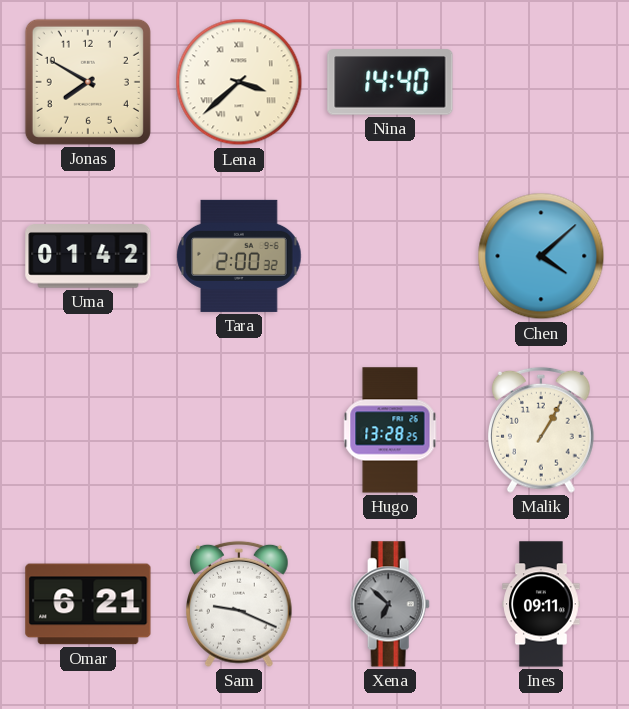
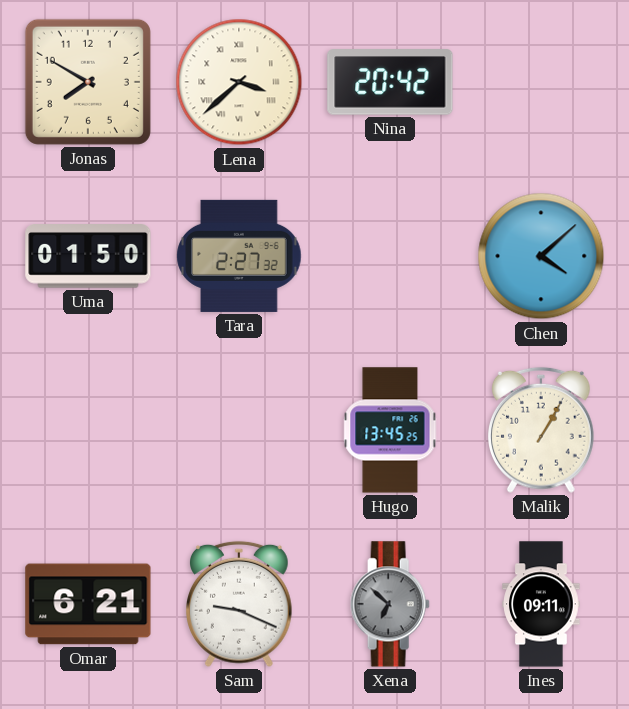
Nina: 14:40 -> 20:42 (390, 82)
Uma: 01:42 -> 01:50 (88, 256)
Tara: 2:00 -> 2:27 (239, 256)
Hugo: 13:28 -> 13:45 (390, 430)
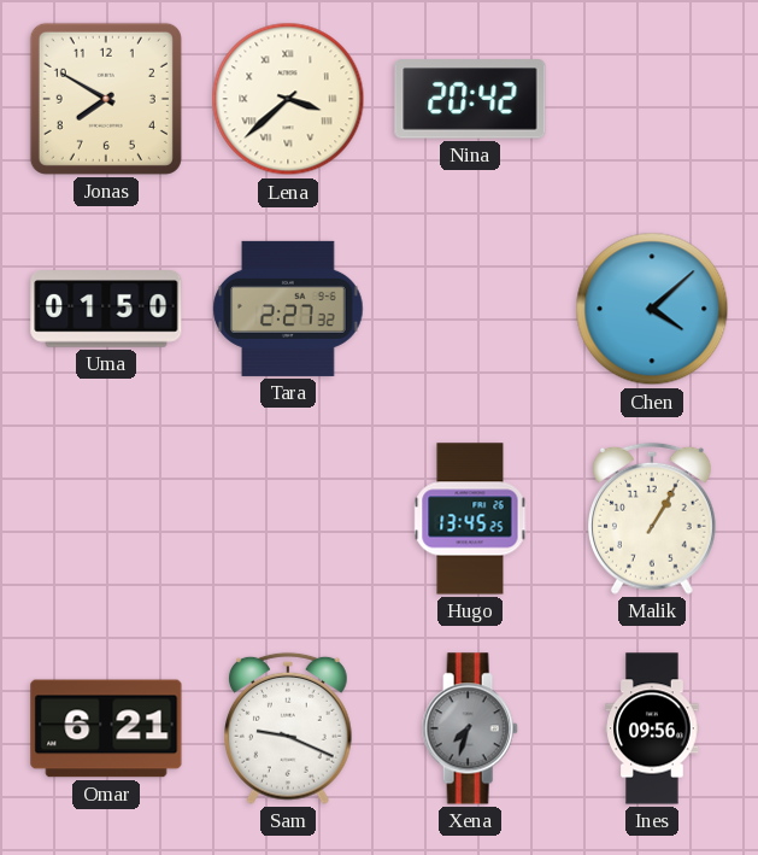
Xena: 6:52 -> 7:33 (470, 728)
Ines: 09:11 -> 09:56 (652, 728)
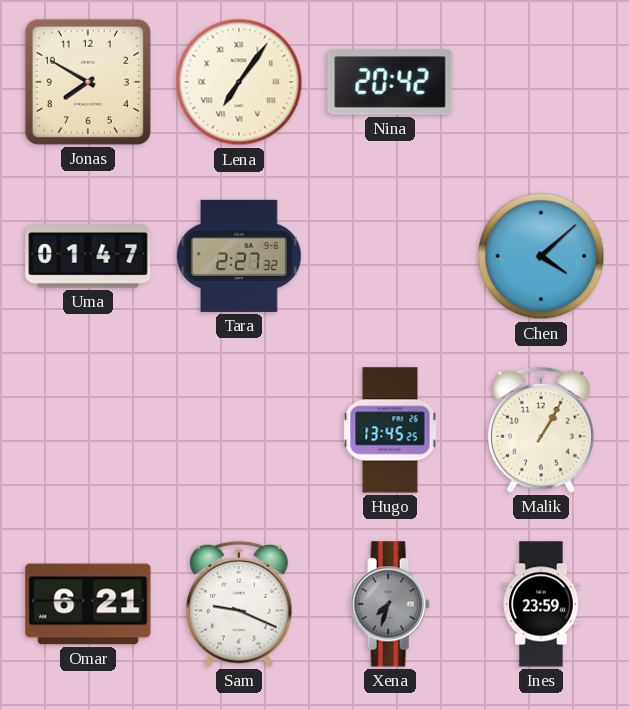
Lena: 3:38 -> 7:06 (239, 82)
Uma: 01:50 -> 01:47 (88, 256)
Ines: 09:56 -> 23:59 (541, 604)
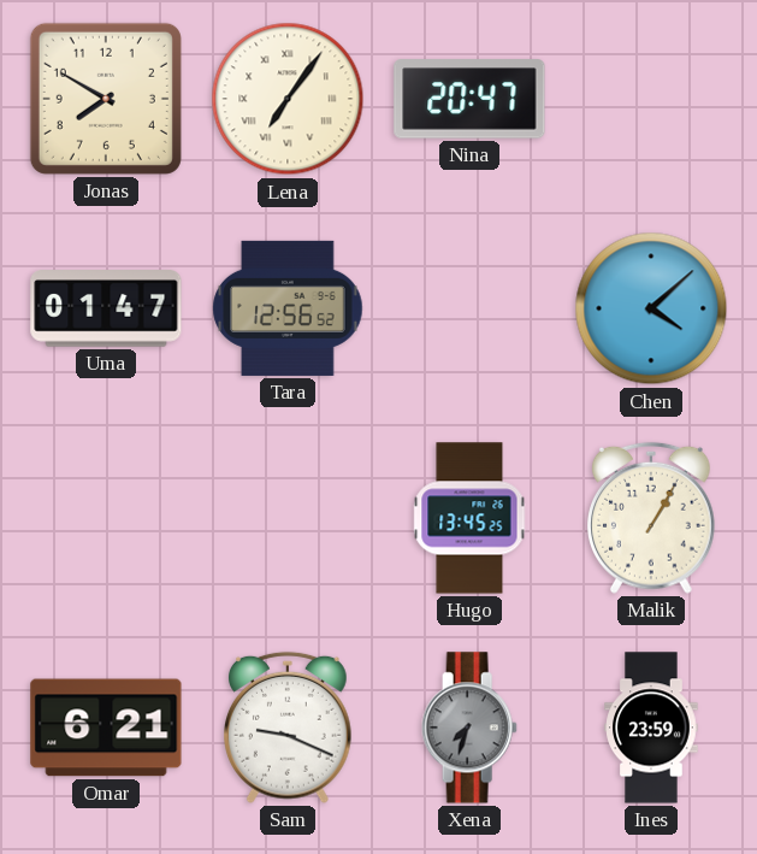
Nina: 20:42 -> 20:47 (469, 99)
Tara: 2:27 -> 12:56 (288, 308)
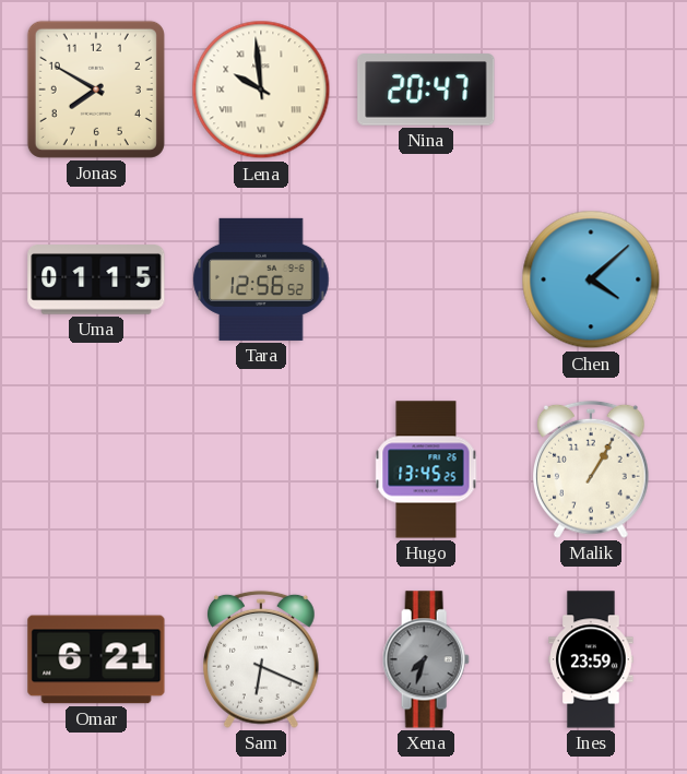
Lena: 7:06 -> 9:59 (261, 90)
Uma: 01:47 -> 01:15 (96, 279)
Sam: 9:19 -> 6:19 (262, 659)
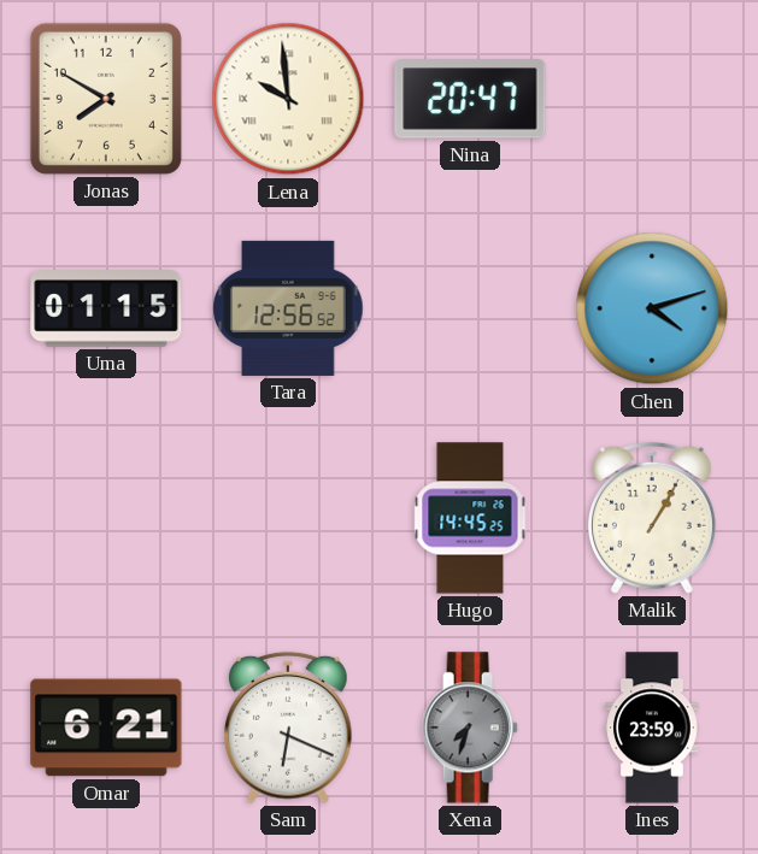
Chen: 4:08 -> 4:12 (652, 308)
Hugo: 13:45 -> 14:45 (470, 518)
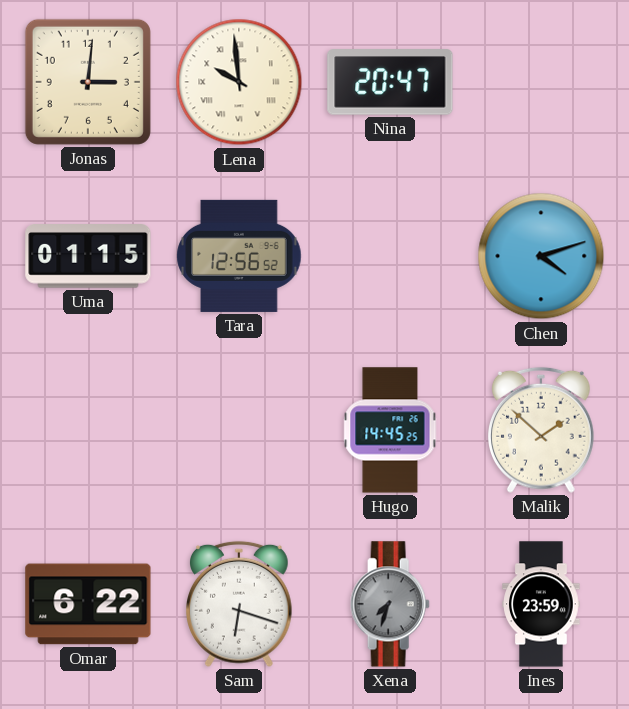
Jonas: 7:50 -> 3:01 (88, 82)
Malik: 1:05 -> 1:52 (542, 430)
Omar: 6:21 -> 6:22 (88, 604)
Sam: 6:19 -> 6:18 (240, 604)
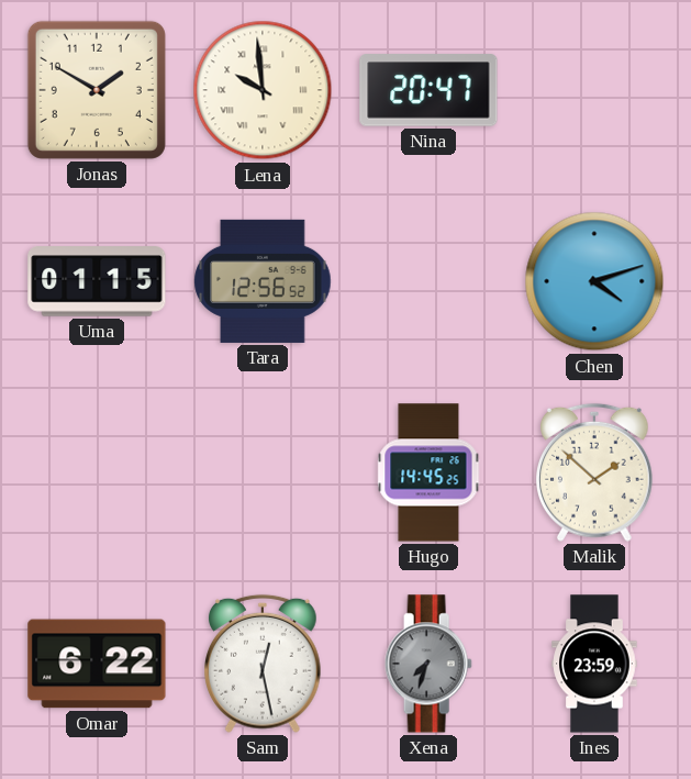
Jonas: 3:01 -> 1:50 (97, 90)
Sam: 6:18 -> 12:28 (264, 664)
